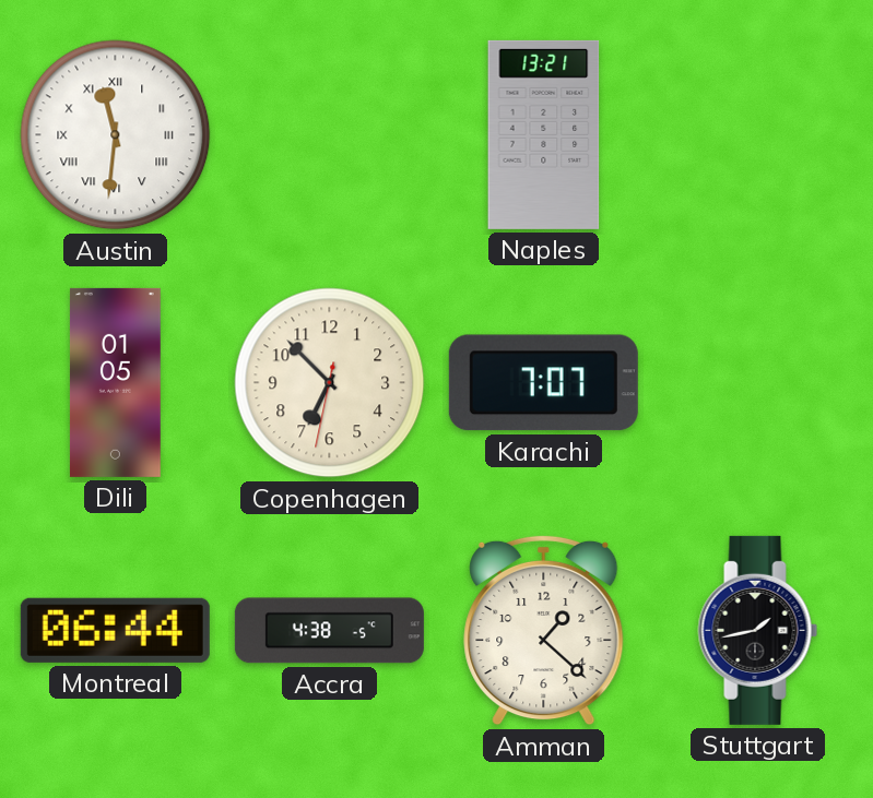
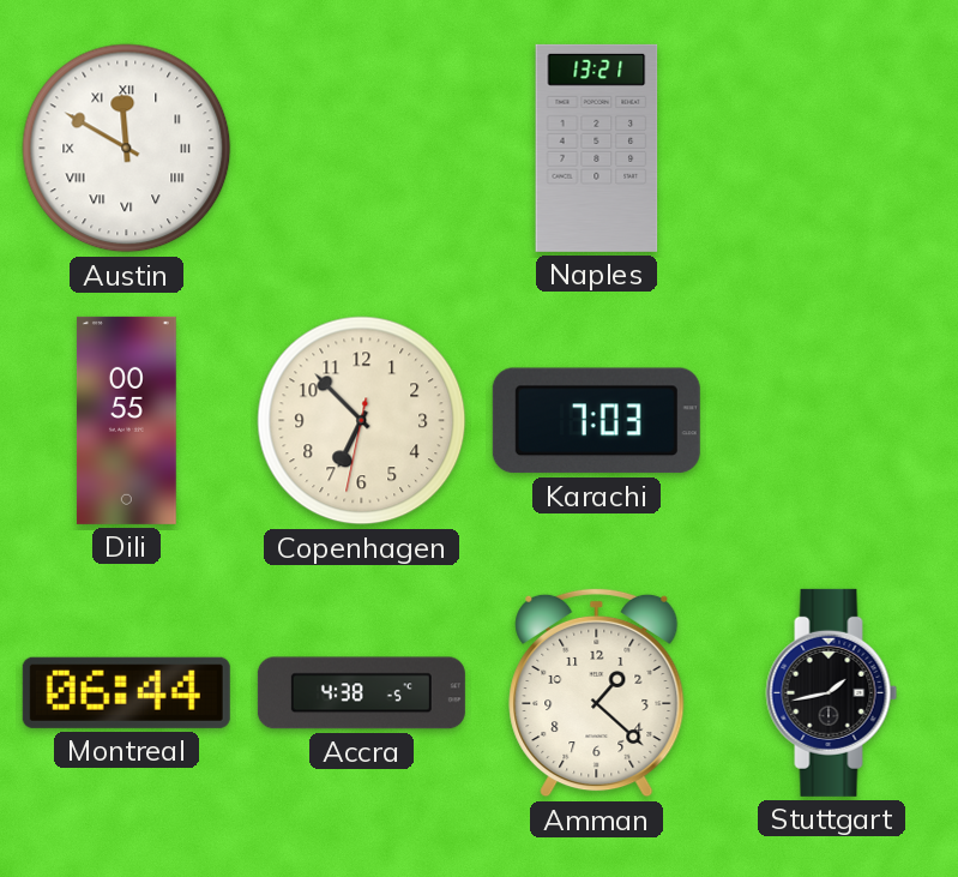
Austin: 11:31 -> 11:50 (127, 149)
Dili: 01:05 -> 00:55 (127, 420)
Karachi: 7:07 -> 7:03 (596, 421)
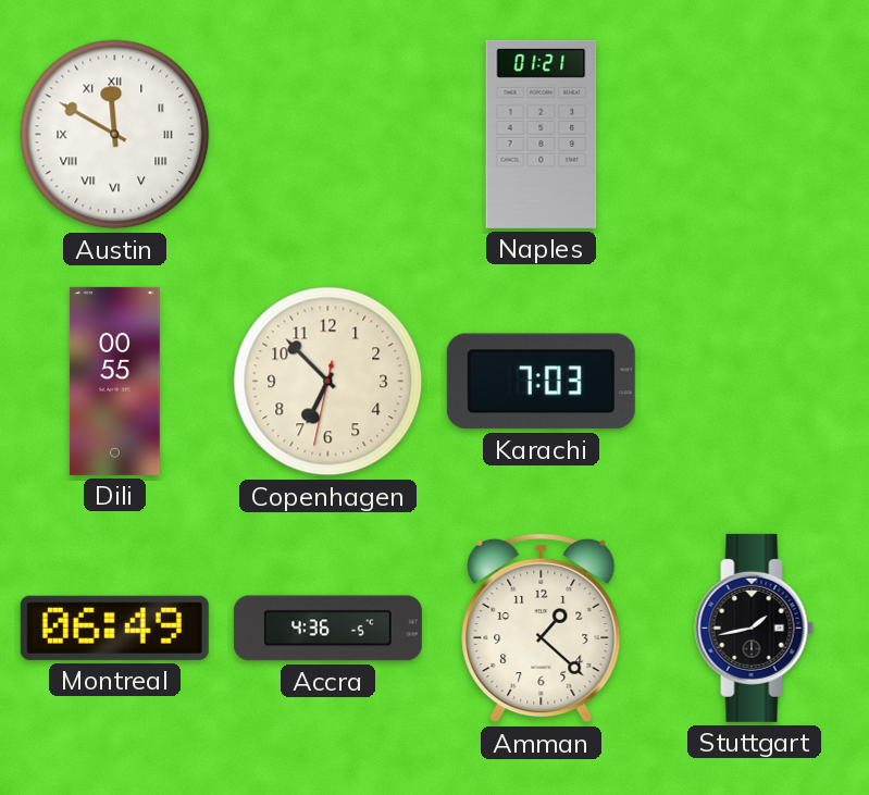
Naples: 13:21 -> 01:21 (542, 134)
Montreal: 06:44 -> 06:49 (114, 628)
Accra: 4:38 -> 4:36 (327, 629)
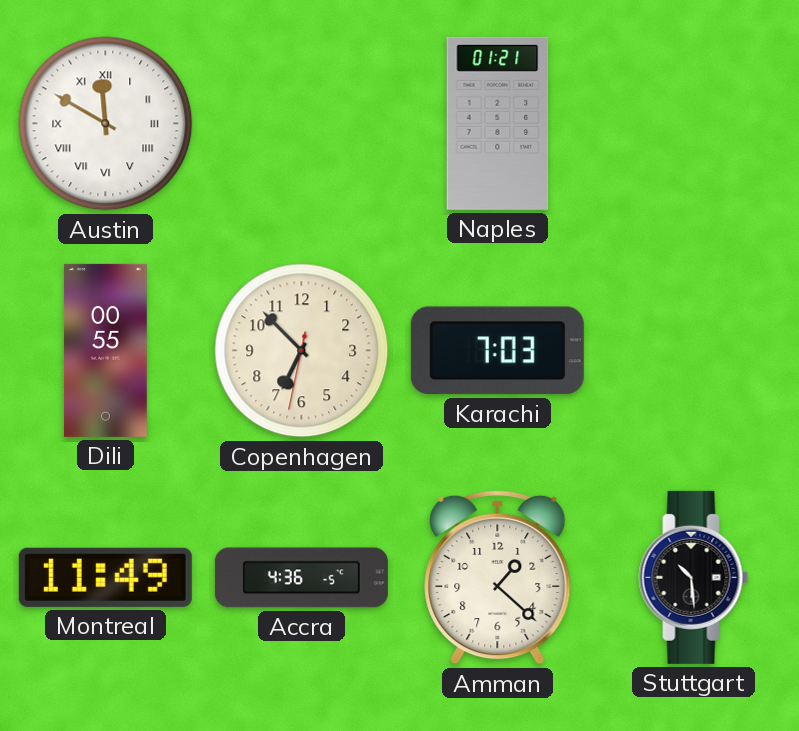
Montreal: 06:49 -> 11:49 (105, 577)
Stuttgart: 1:43 -> 10:29 (694, 577)
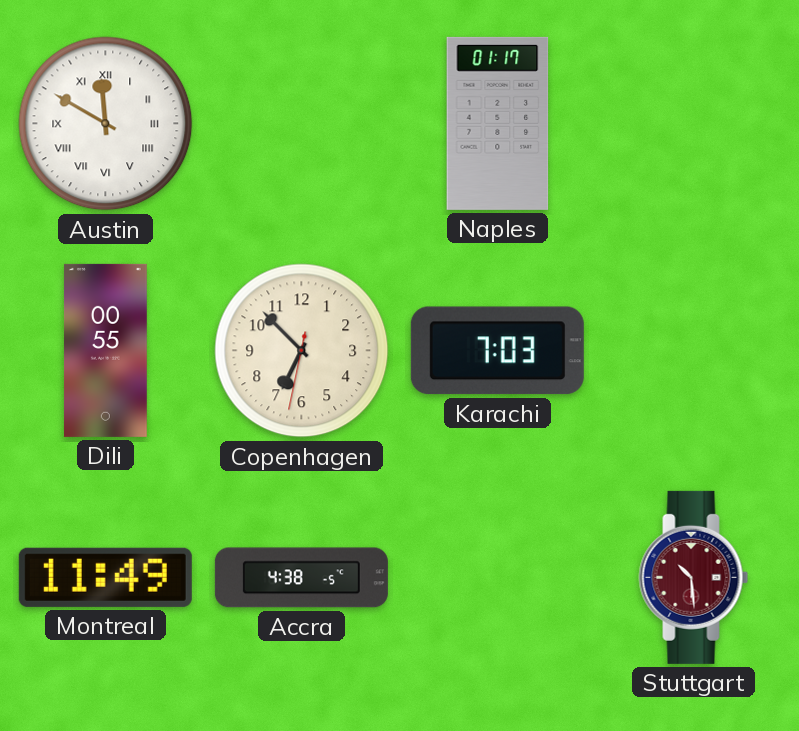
Naples: 01:21 -> 01:17 (498, 123)
Accra: 4:36 -> 4:38 (301, 578)
Amman: 1:22 -> none (498, 577)
Stuttgart dial: black -> burgundy (694, 577)
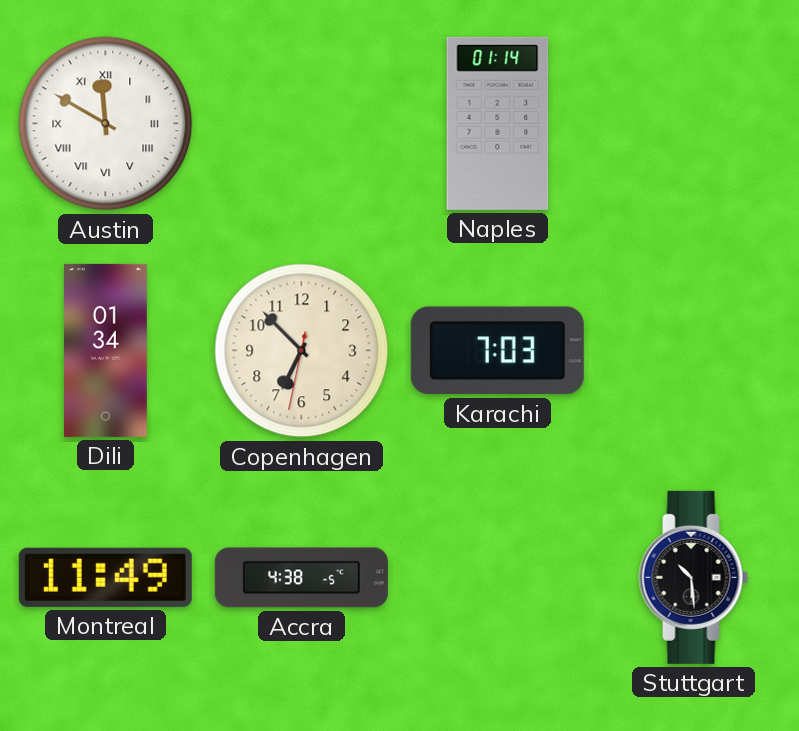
Naples: 01:17 -> 01:14 (498, 123)
Dili: 00:55 -> 01:34 (106, 350)
Stuttgart dial: burgundy -> black (694, 577)
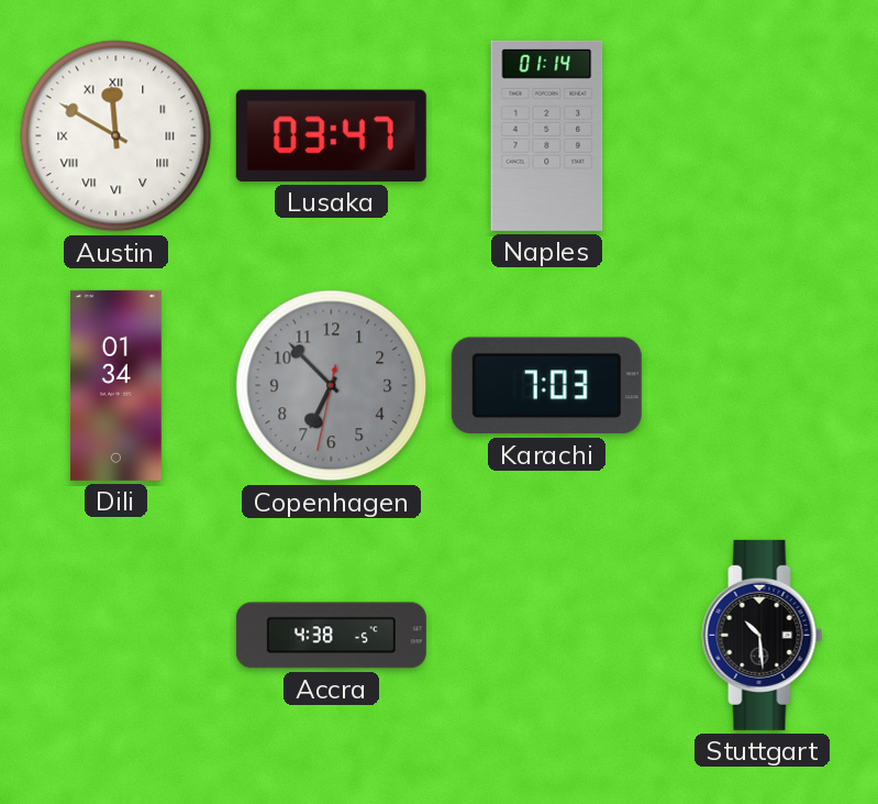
Lusaka: none -> 03:47 (331, 135)
Copenhagen dial: cream -> grey (332, 386)
Montreal: 11:49 -> none (105, 577)
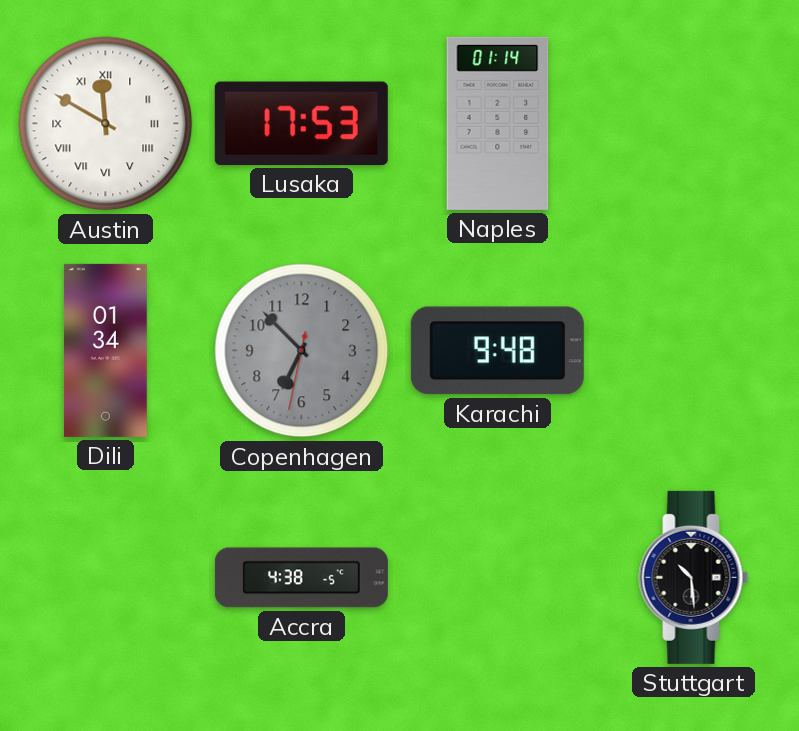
Lusaka: 03:47 -> 17:53 (301, 123)
Karachi: 7:03 -> 9:48 (497, 351)
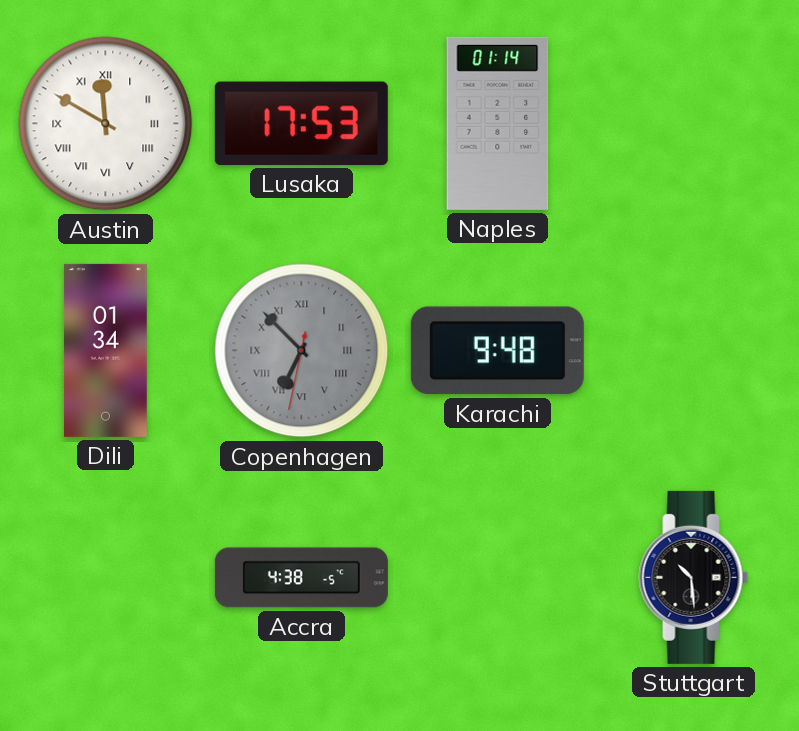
Copenhagen numerals: Arabic -> Roman (302, 351)
